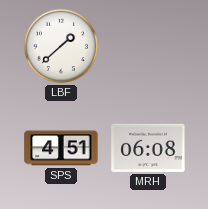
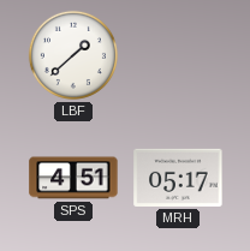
MRH: 06:08 -> 05:17 (178, 178)
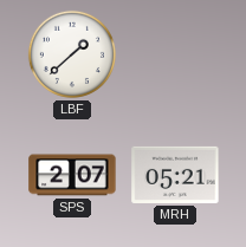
SPS: 4:51 -> 2:07 (72, 175)
MRH: 05:17 -> 05:21 (175, 175)
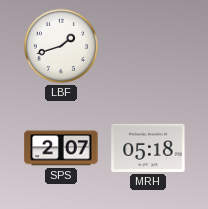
LBF: 1:38 -> 1:42 (61, 46)
MRH: 05:21 -> 05:18 (148, 148)
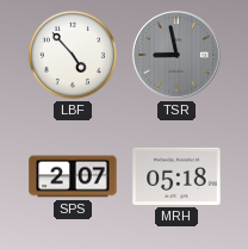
LBF: 1:42 -> 4:53 (73, 55)
TSR: none -> 8:58 (176, 55)
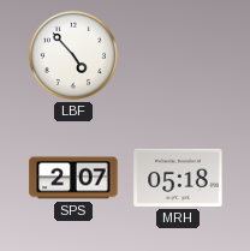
TSR: 8:58 -> none (176, 55)
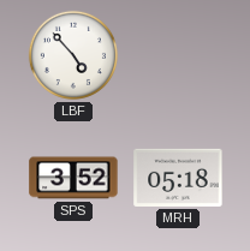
SPS: 2:07 -> 3:52 (73, 178)
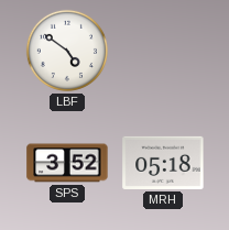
LBF: 4:53 -> 4:51 (67, 51)
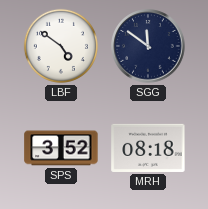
SGG: none -> 11:51 (148, 46)
MRH: 05:18 -> 08:18 (148, 148)
